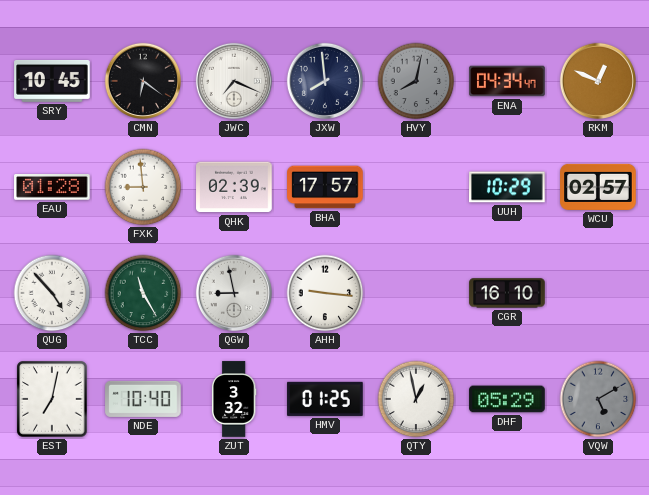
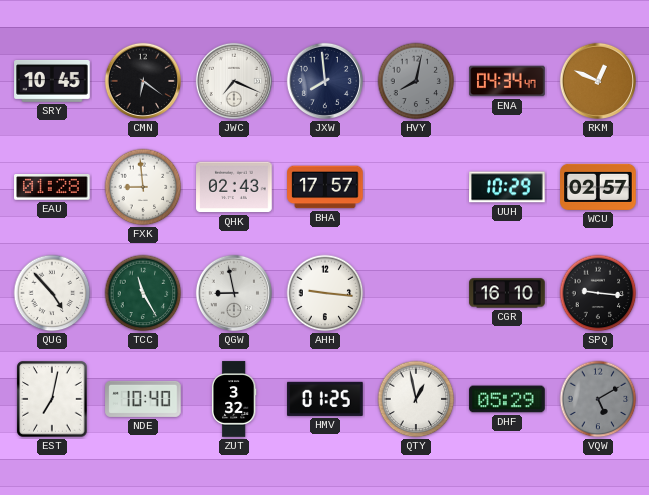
QHK: 02:39 -> 02:43 (234, 187)
SPQ: none -> 9:16 (598, 293)
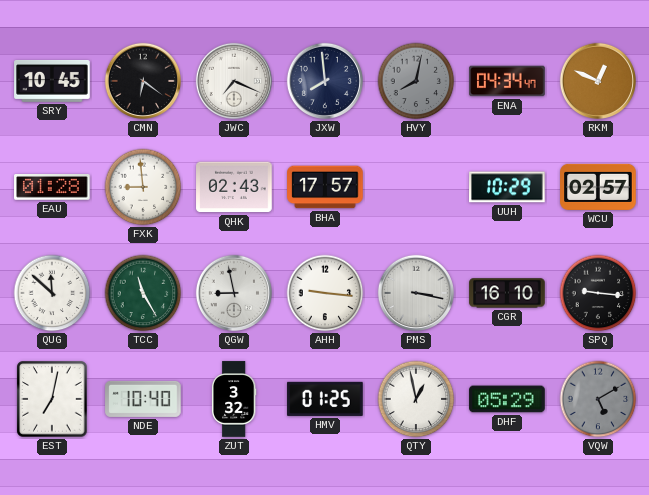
QUG: 4:53 -> 11:52 (52, 293)
PMS: none -> 3:17 (416, 293)
